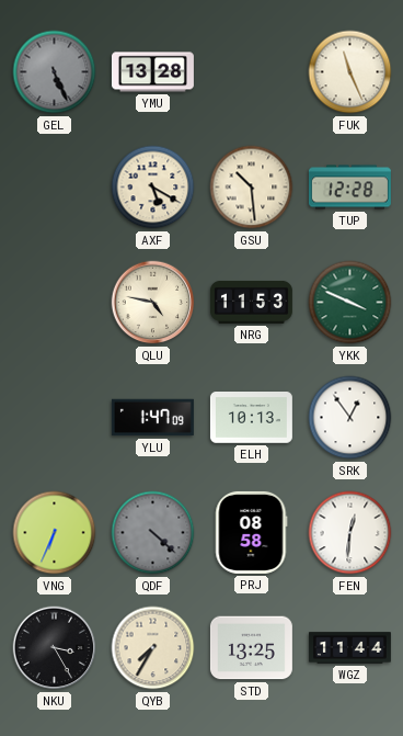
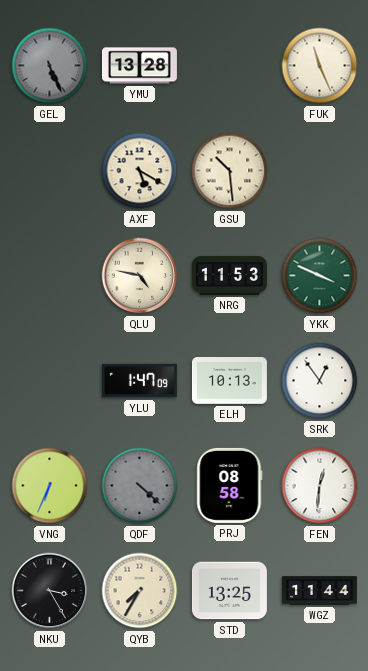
TUP: 12:28 -> none (349, 188)
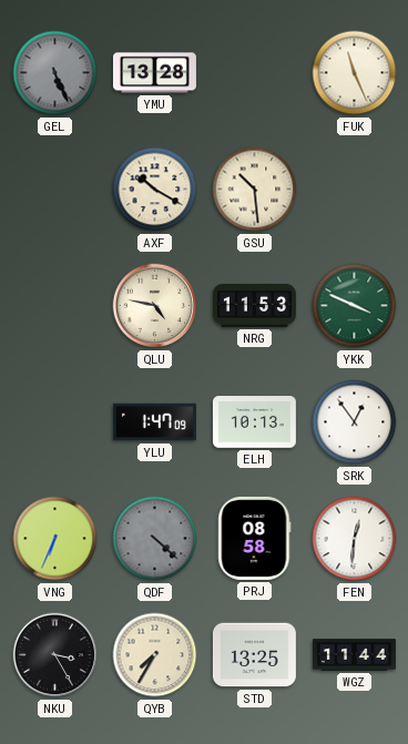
AXF: 5:20 -> 10:20 (155, 190)
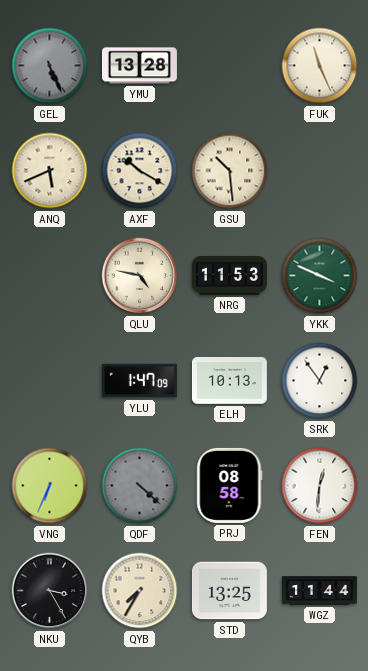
ANQ: none -> 5:41 (50, 171)
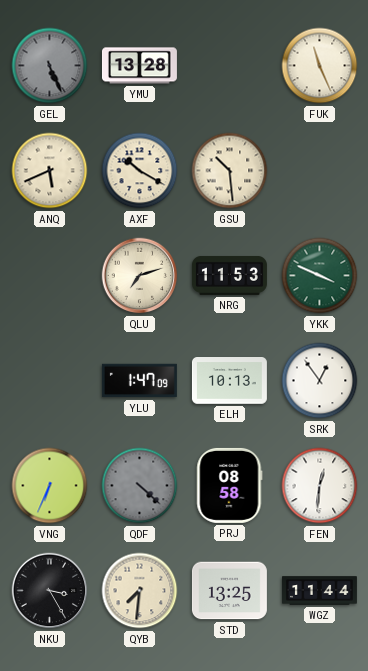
QLU: 4:47 -> 7:12 (140, 276)
QYB: 7:35 -> 7:31 (140, 591)
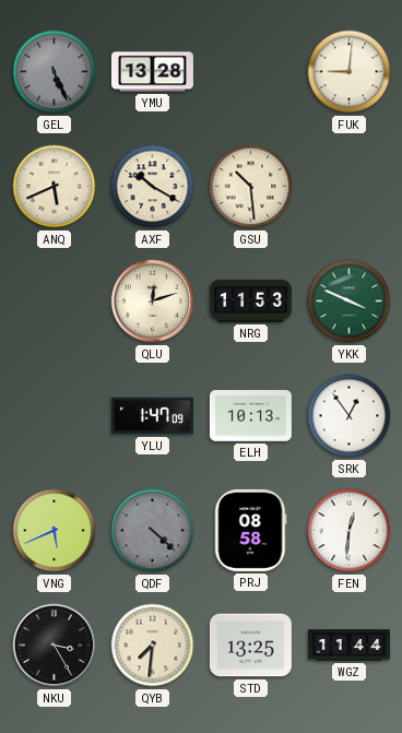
FUK: 11:26 -> 9:01 (350, 72)
QLU: 7:12 -> 12:12 (153, 302)
VNG: 6:34 -> 5:41 (55, 531)
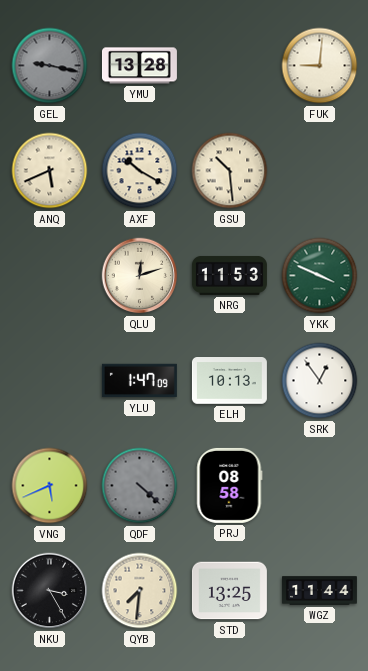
GEL: 5:26 -> 9:17 (50, 66)
FEN: 12:31 -> none (350, 531)
